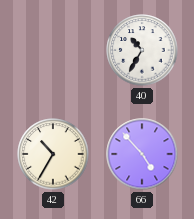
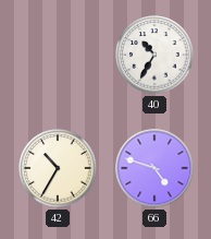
66: 4:53 -> 4:48 (154, 168)
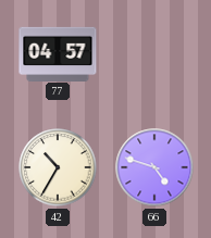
77: none -> 04:57 (58, 53)
40: 10:35 -> none (154, 55)
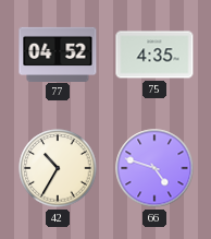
77: 04:57 -> 04:52 (58, 53)
75: none -> 4:35 (154, 55)
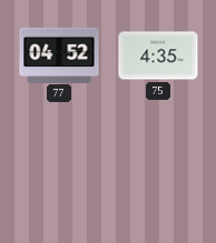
42: 10:35 -> none (58, 168)
66: 4:48 -> none (154, 168)
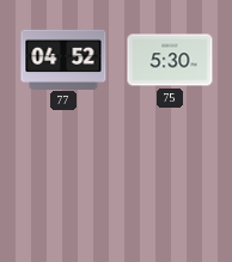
75: 4:35 -> 5:30 (170, 60)
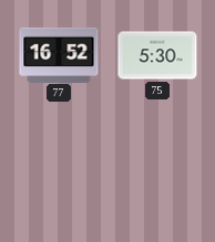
77: 04:52 -> 16:52 (59, 54)
